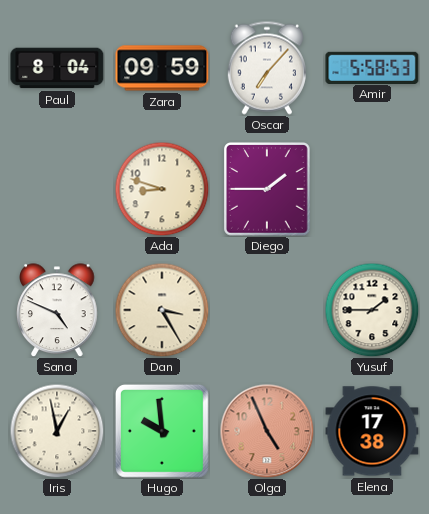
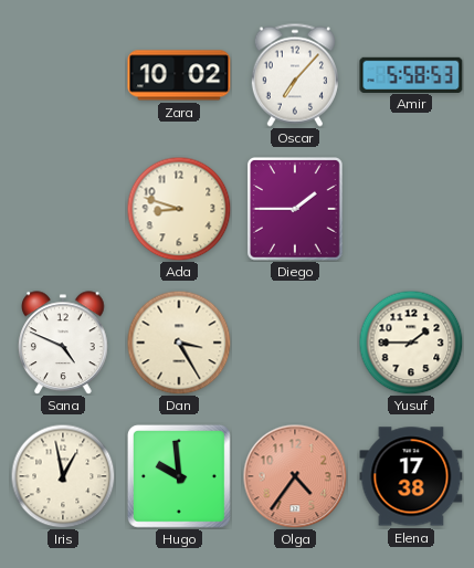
Paul: 8:04 -> none (57, 68)
Zara: 09:59 -> 10:02 (179, 75)
Olga: 4:56 -> 4:36 (295, 476)
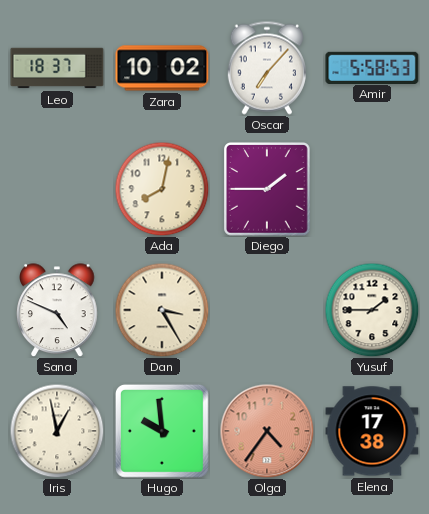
Leo: none -> 18:37 (57, 68)
Ada: 8:48 -> 8:02 (162, 189)
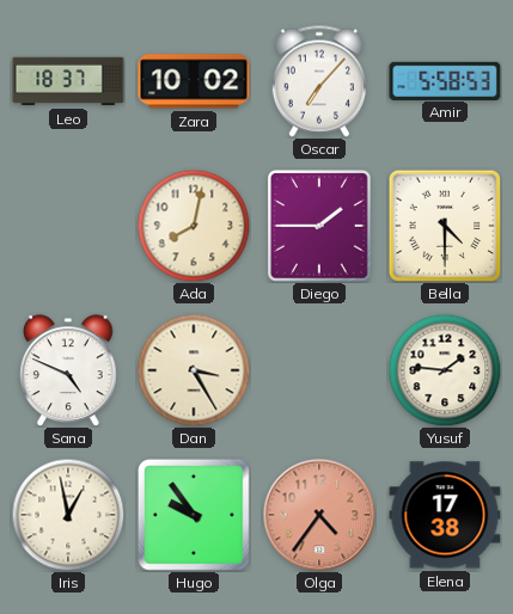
Bella: none -> 4:30 (445, 226)
Yusuf: 1:45 -> 1:46 (445, 370)
Hugo: 9:59 -> 9:54 (194, 515)
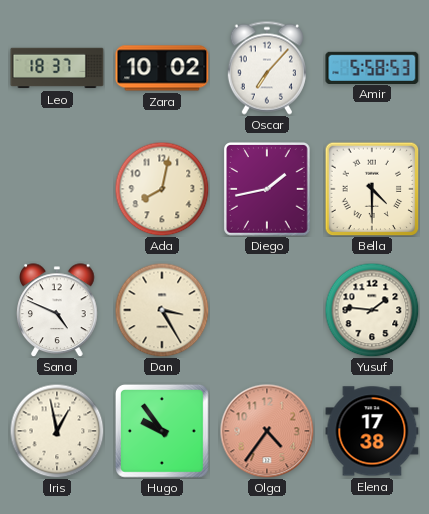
Diego: 1:45 -> 1:43 (268, 189)
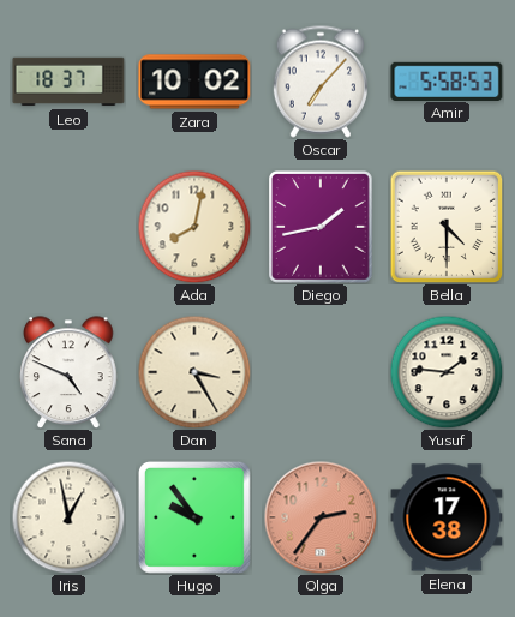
Olga: 4:36 -> 2:36 (321, 517)
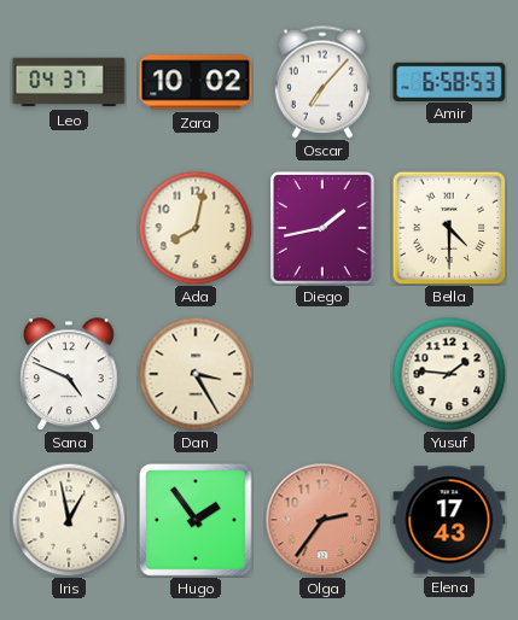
Leo: 18:37 -> 04:37 (69, 82)
Amir: 5:58 -> 6:58 (449, 81)
Hugo: 9:54 -> 1:54 (196, 520)
Elena: 17:38 -> 17:43 (449, 520)
